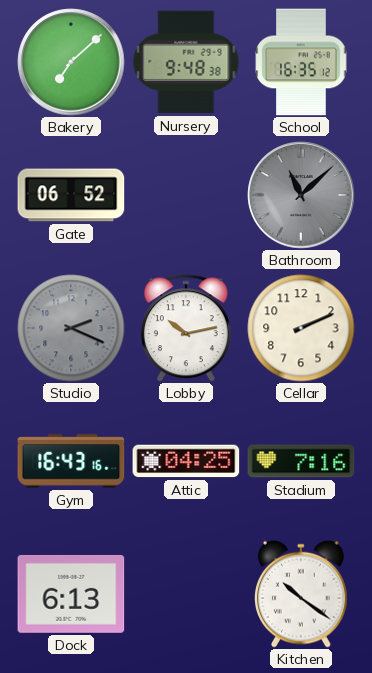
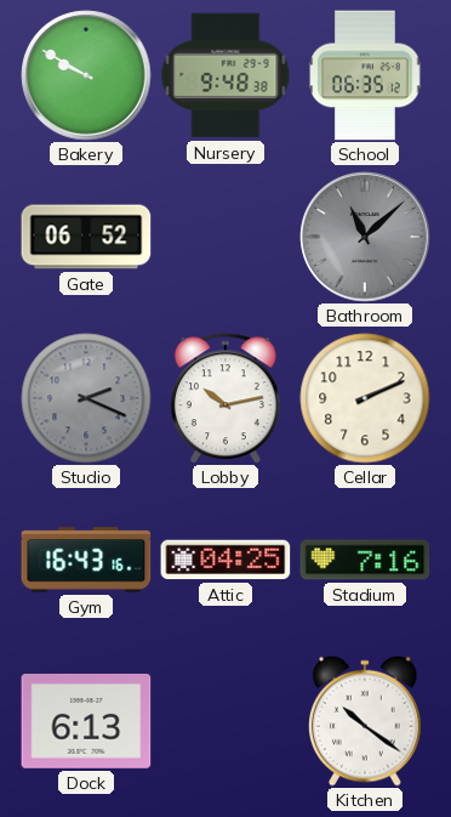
Bakery: 7:08 -> 9:50 (86, 75)
School: 16:35 -> 06:35 (365, 75)
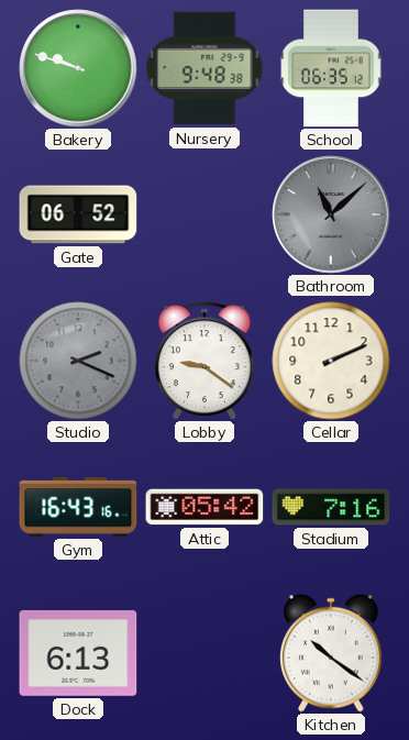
Bakery: 9:50 -> 9:48 (78, 68)
Lobby: 10:13 -> 9:21 (204, 361)
Attic: 04:25 -> 05:42 (204, 507)
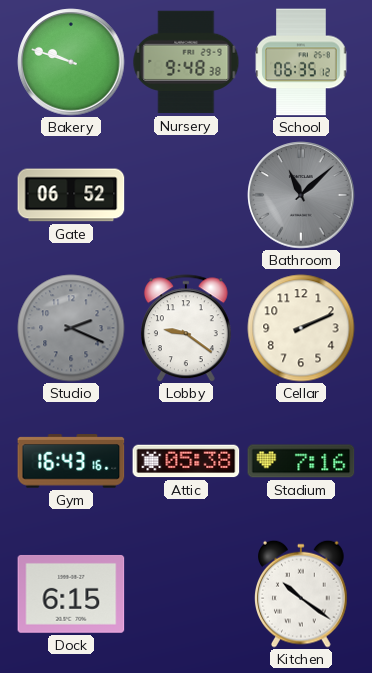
Attic: 05:42 -> 05:38 (186, 461)
Dock: 6:13 -> 6:15 (71, 594)
